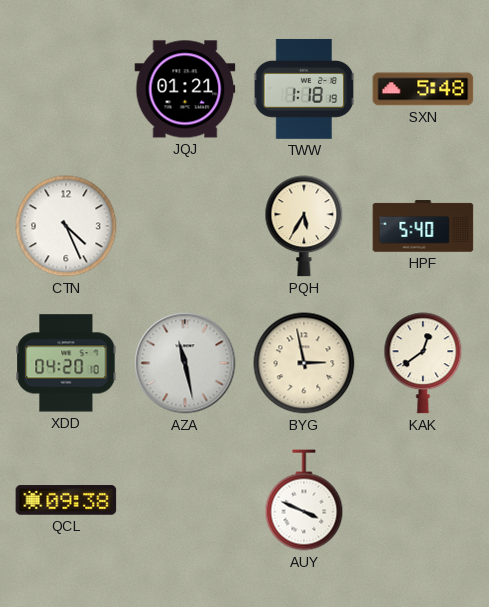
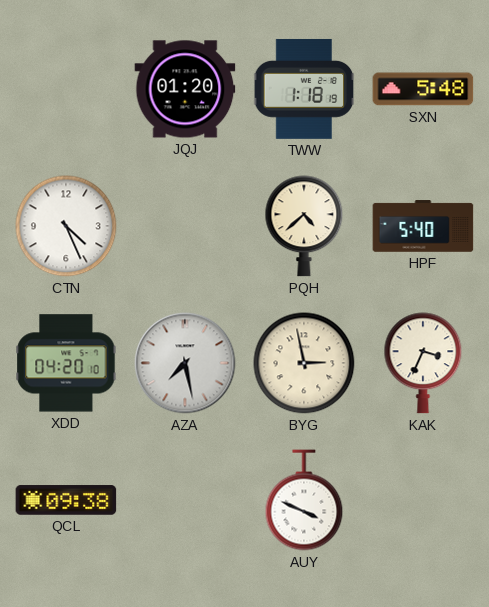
JQJ: 01:21 -> 01:20 (185, 89)
PQH: 5:35 -> 4:38 (304, 226)
AZA: 11:28 -> 7:28 (185, 363)
KAK: 12:39 -> 3:34 (423, 363)
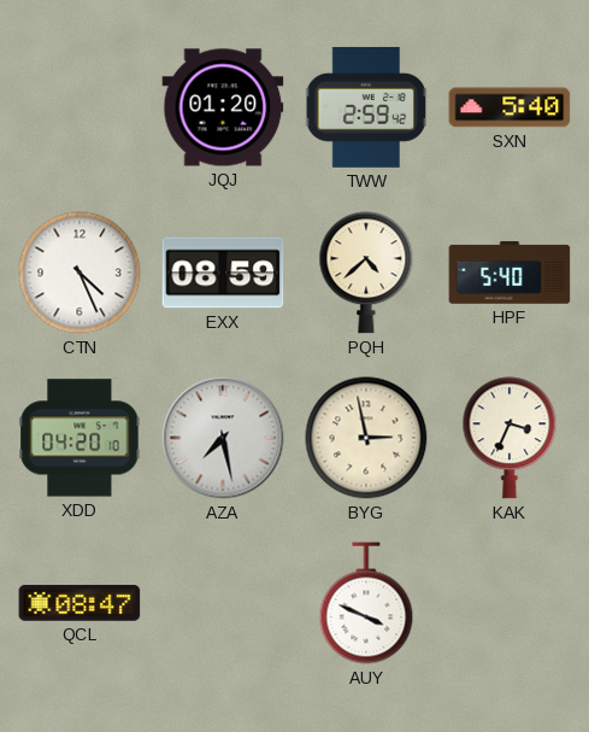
TWW: 1:18 -> 2:59 (366, 107)
SXN: 5:48 -> 5:40 (510, 107)
EXX: none -> 08:59 (223, 273)
QCL: 09:38 -> 08:47 (79, 603)
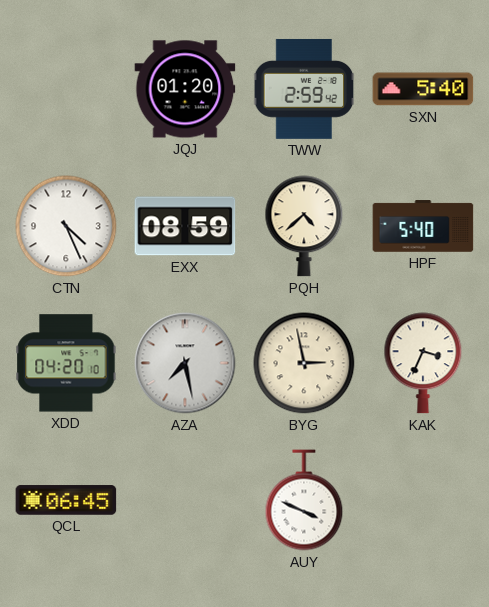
QCL: 08:47 -> 06:45 (66, 500)
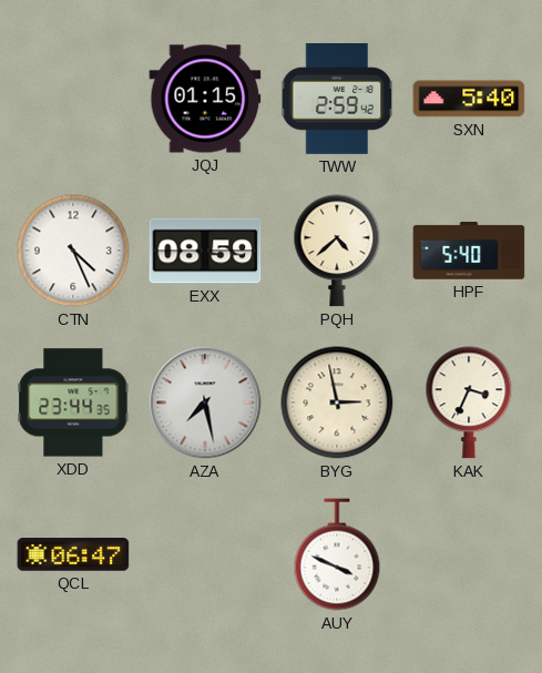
JQJ: 01:20 -> 01:15 (205, 99)
XDD: 04:20 -> 23:44 (73, 402)
QCL: 06:45 -> 06:47 (73, 554)
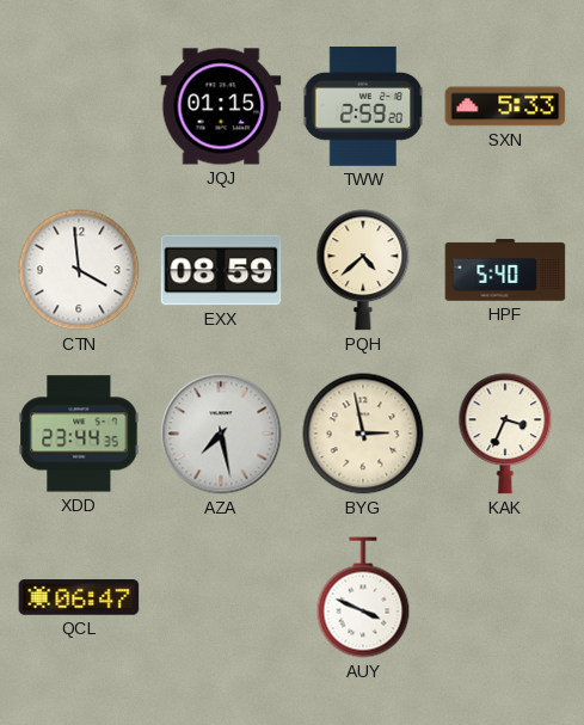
TWW: 2:59:42 -> 2:59:20 (363, 106)
SXN: 5:40 -> 5:33 (505, 106)
CTN: 4:26 -> 3:59 (79, 270)
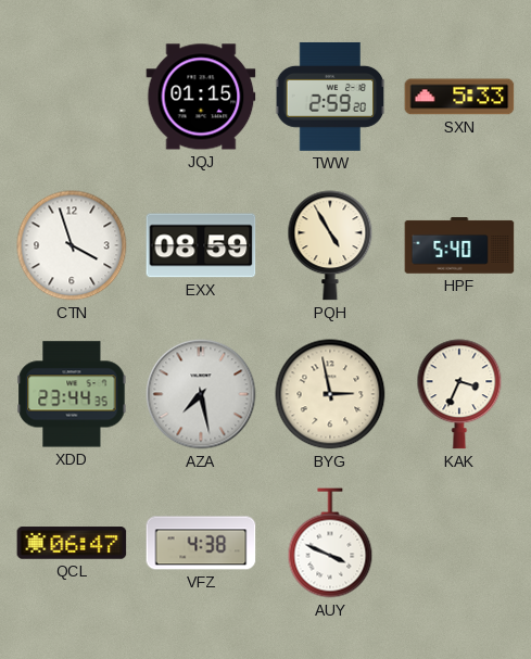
CTN: 3:59 -> 3:57 (72, 245)
PQH: 4:38 -> 4:55 (330, 245)
VFZ: none -> 4:38 (201, 543)
